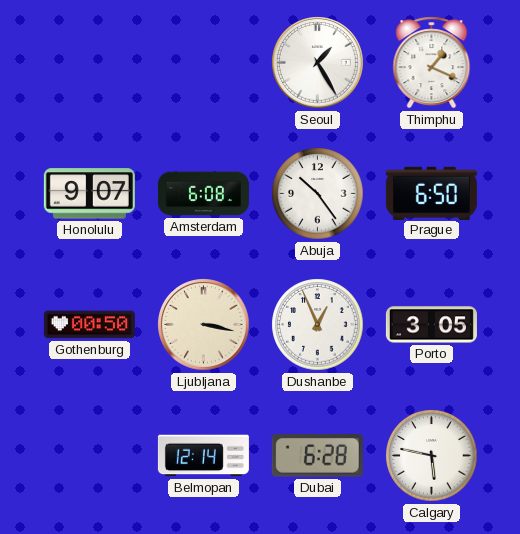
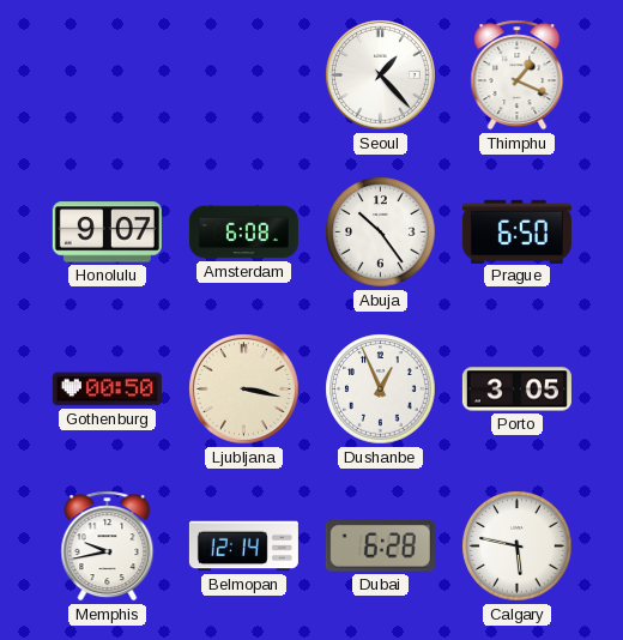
Seoul: 1:25 -> 1:23 (381, 76)
Memphis: none -> 9:43 (108, 547)
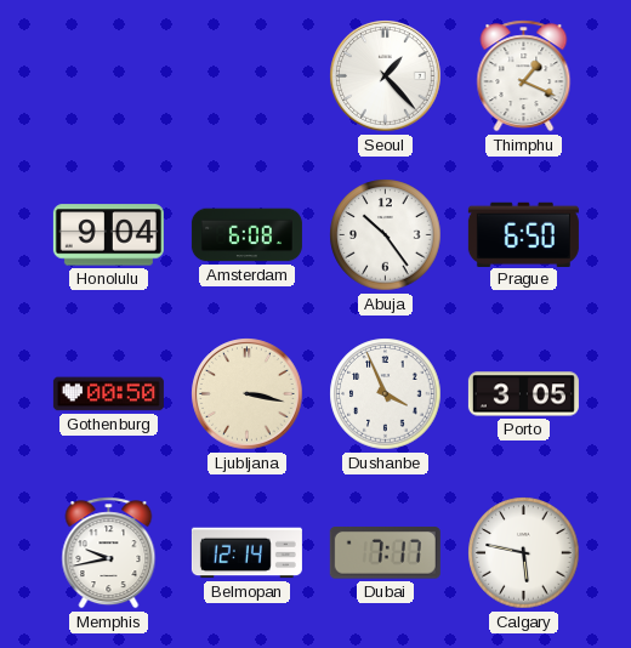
Honolulu: 9:07 -> 9:04 (108, 235)
Dushanbe: 12:56 -> 3:56 (386, 394)
Dubai: 6:28 -> 7:17 (385, 553)
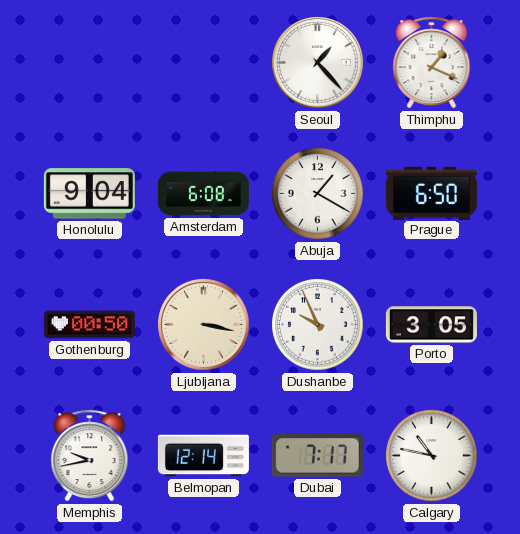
Abuja: 10:24 -> 1:20 (318, 194)
Dushanbe: 3:56 -> 9:56 (318, 325)
Calgary: 5:47 -> 10:47 (432, 456)
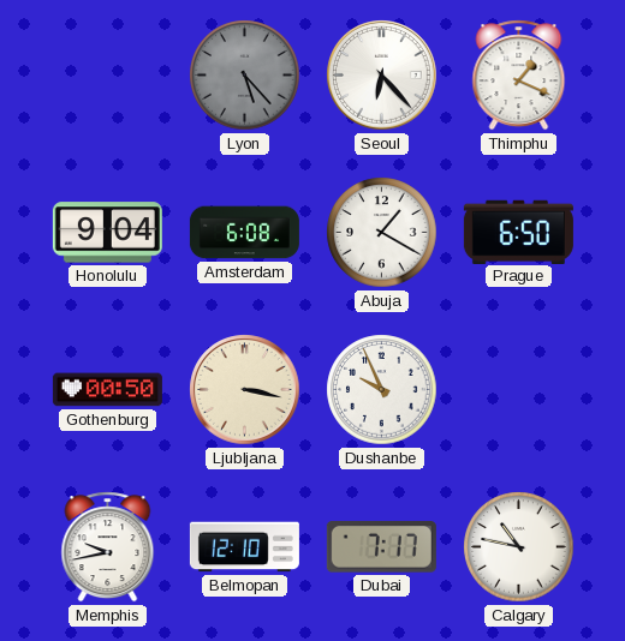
Lyon: none -> 5:23 (245, 76)
Seoul: 1:23 -> 6:23 (382, 76)
Porto: 3:05 -> none (431, 325)
Belmopan: 12:14 -> 12:10 (244, 547)
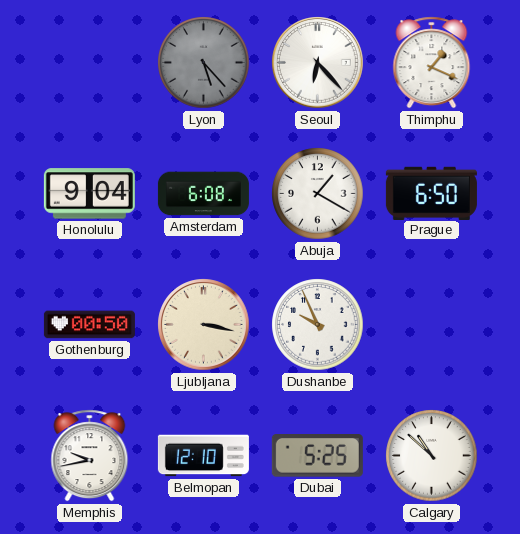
Dubai: 7:17 -> 5:25 (317, 456)
Calgary: 10:47 -> 10:52 (432, 456)
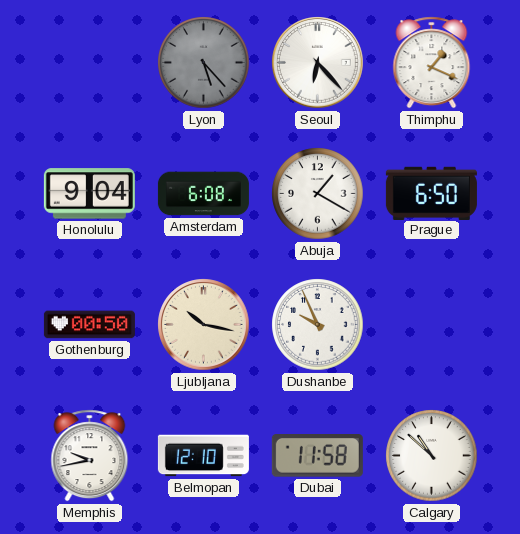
Ljubljana: 3:17 -> 10:17 (204, 325)
Dubai: 5:25 -> 11:58 (317, 456)
